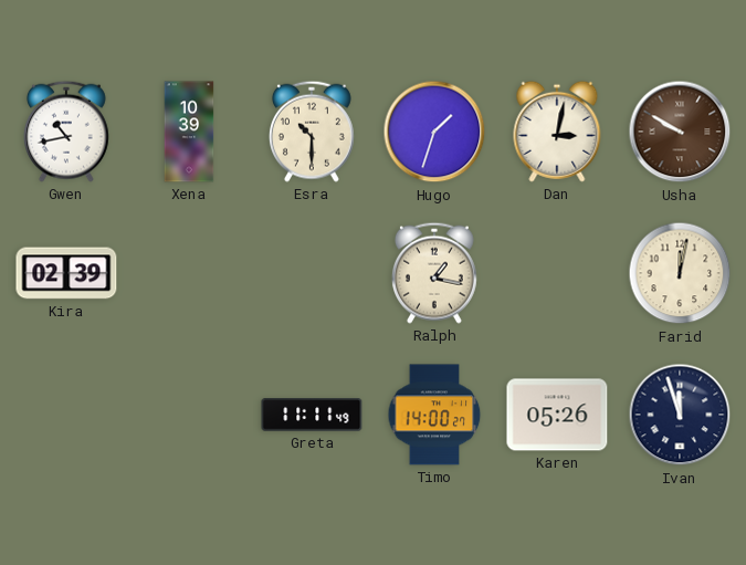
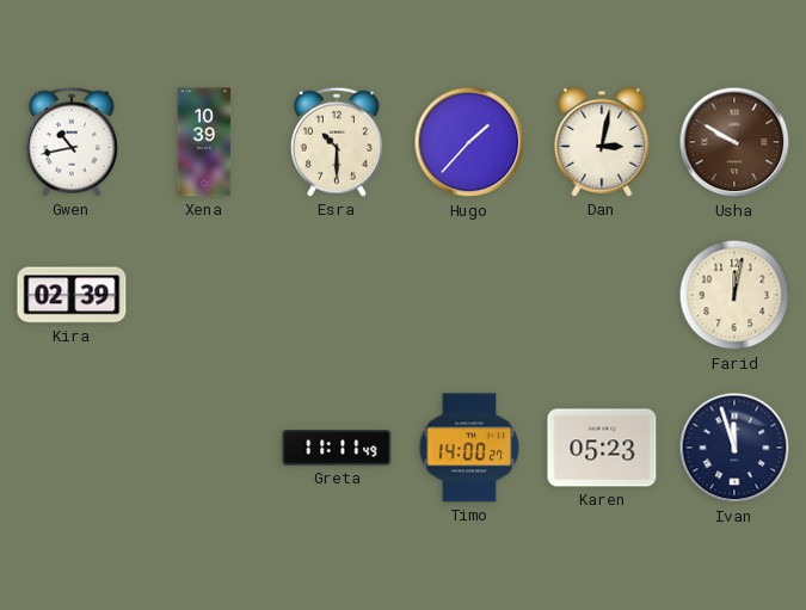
Hugo: 1:33 -> 1:37 (469, 142)
Ralph: 1:17 -> none (434, 273)
Karen: 05:26 -> 05:23 (602, 448)
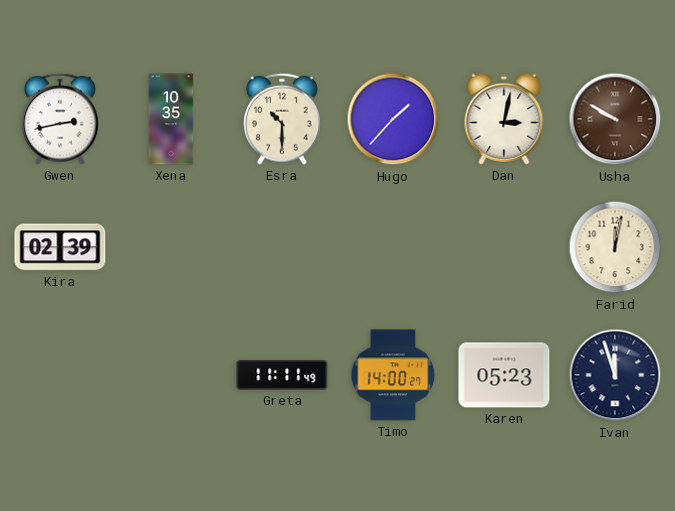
Gwen: 10:43 -> 2:43 (60, 119)
Xena: 10:39 -> 10:35 (171, 119)
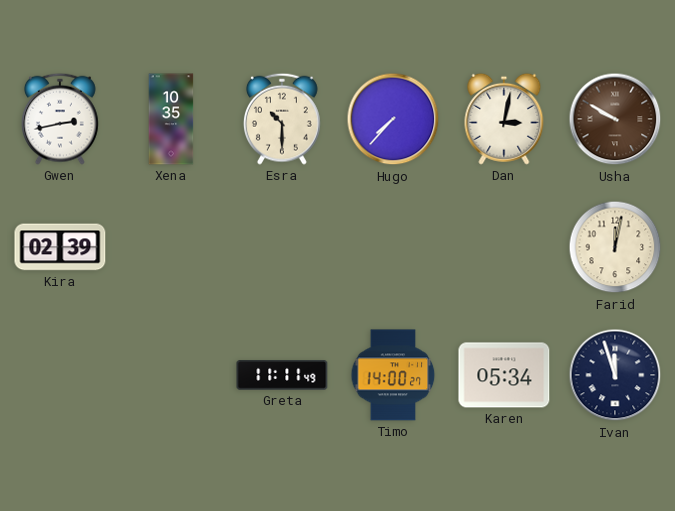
Hugo: 1:37 -> 7:37 (393, 119)
Karen: 05:23 -> 05:34 (504, 375)
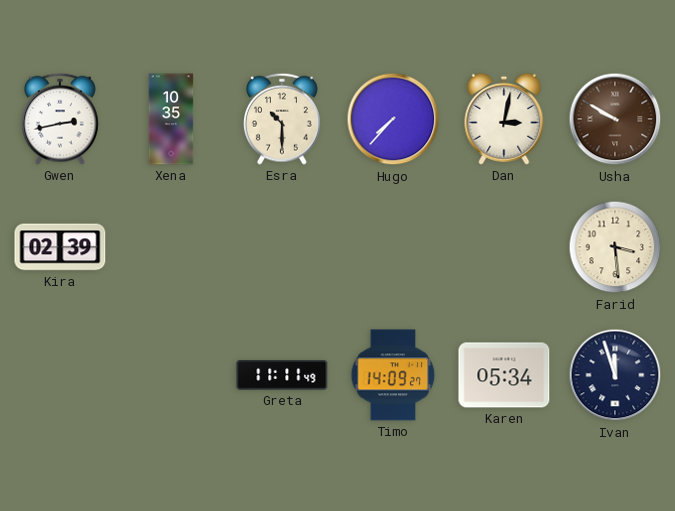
Farid: 12:02 -> 3:29 (615, 247)
Timo: 14:00 -> 14:09 (393, 375)
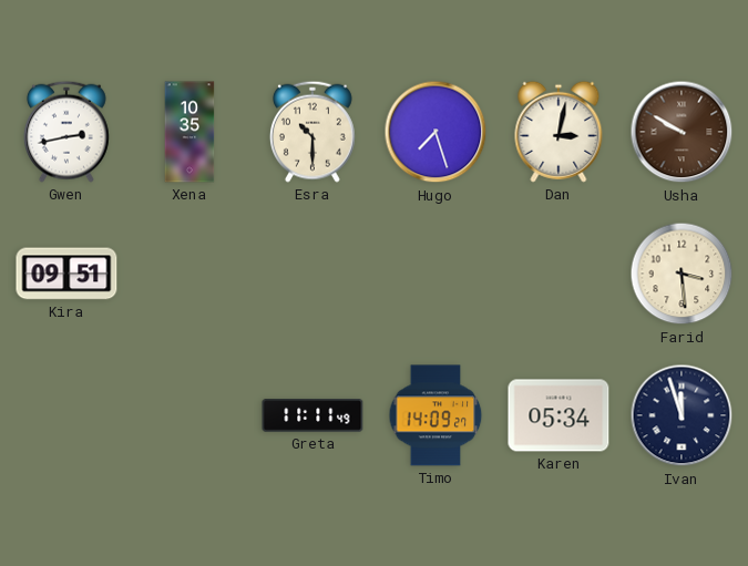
Hugo: 7:37 -> 7:27 (436, 132)
Kira: 02:39 -> 09:51 (66, 274)
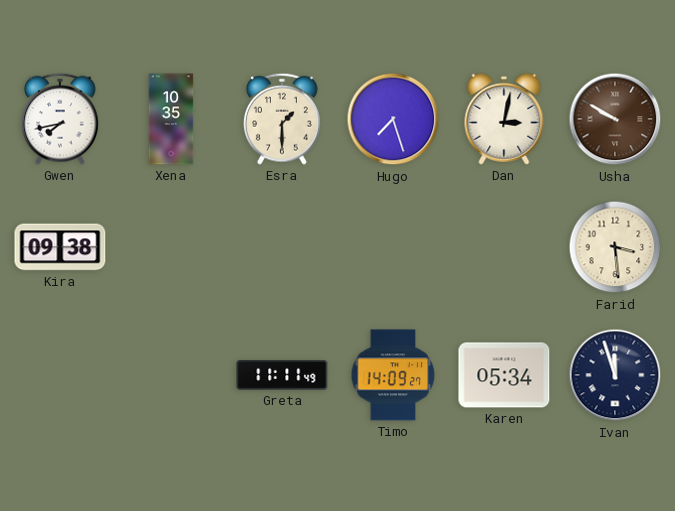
Gwen: 2:43 -> 7:43 (60, 119)
Esra: 10:30 -> 1:30 (282, 119)
Kira: 09:51 -> 09:38 (60, 247)
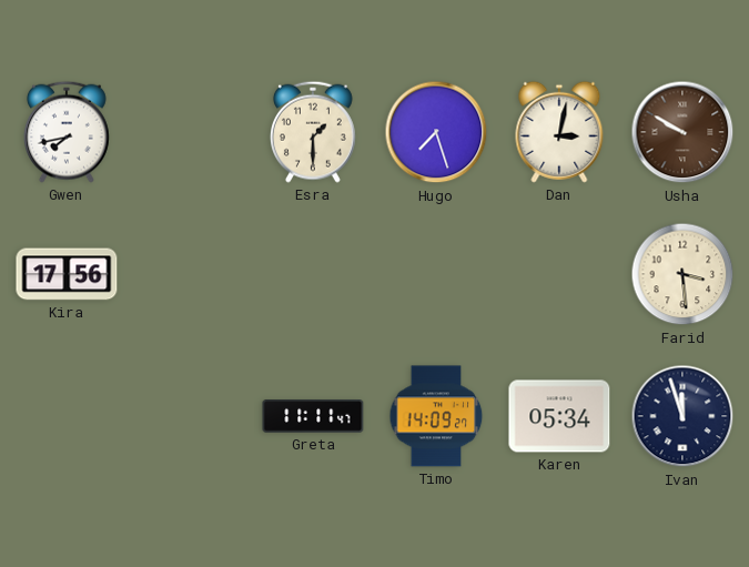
Xena: 10:35 -> none (171, 119)
Kira: 09:38 -> 17:56 (67, 274)
Greta: 11:11:49 -> 11:11:47 (313, 416)
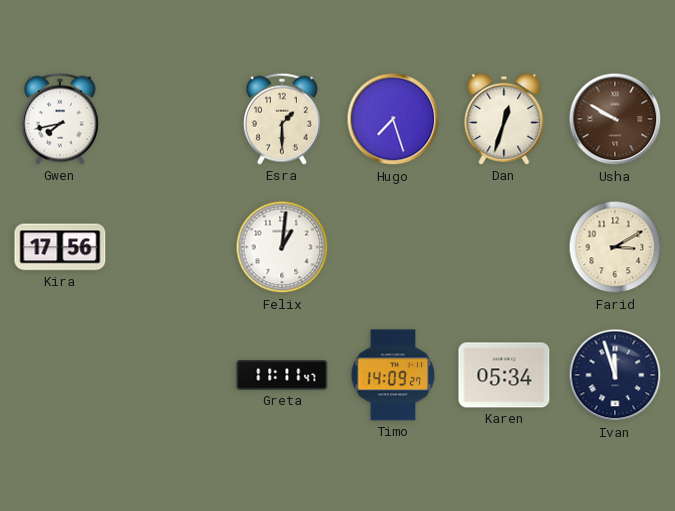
Dan: 3:02 -> 12:33 (504, 119)
Felix: none -> 1:01 (282, 247)
Farid: 3:29 -> 3:10 (615, 247)
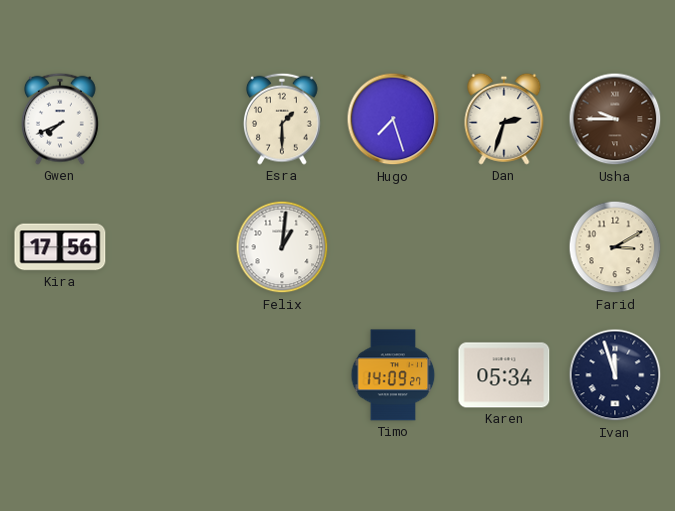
Gwen: 7:43 -> 7:41 (60, 119)
Dan: 12:33 -> 2:33 (504, 119)
Usha: 9:50 -> 9:45 (615, 119)
Greta: 11:11 -> none (282, 375)
